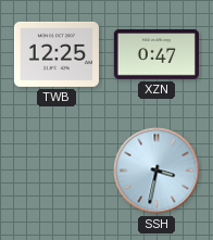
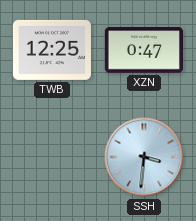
SSH: 3:32 -> 3:31 (144, 157)
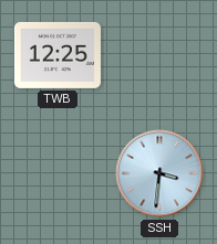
XZN: 0:47 -> none (144, 50)
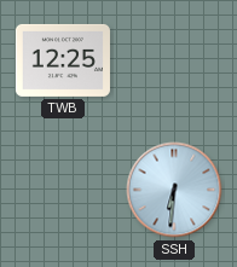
SSH: 3:31 -> 6:31 (174, 190)
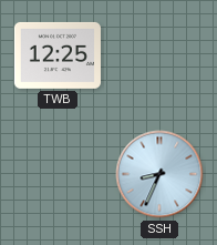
SSH: 6:31 -> 8:34 (159, 174)
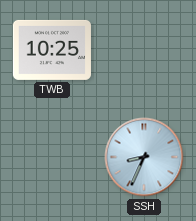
TWB: 12:25 -> 10:25 (52, 50)
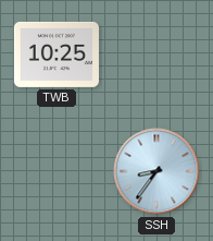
SSH: 8:34 -> 8:36 (156, 171)
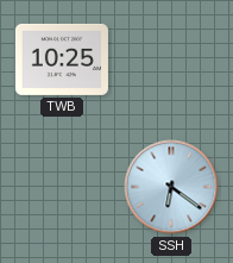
SSH: 8:36 -> 6:21 (171, 187)
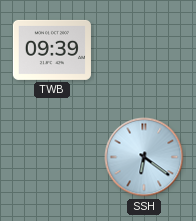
TWB: 10:25 -> 09:39 (52, 50)
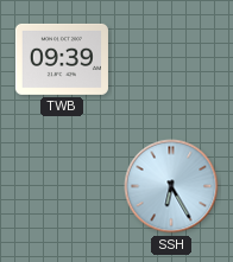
SSH: 6:21 -> 6:25 (171, 186)
